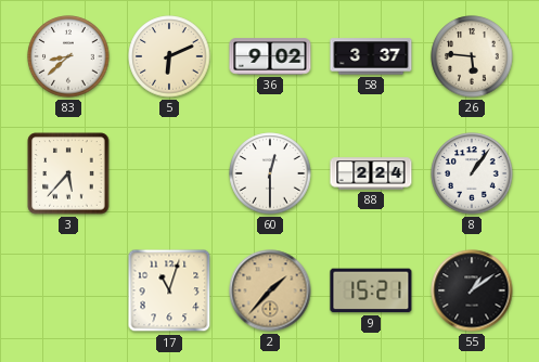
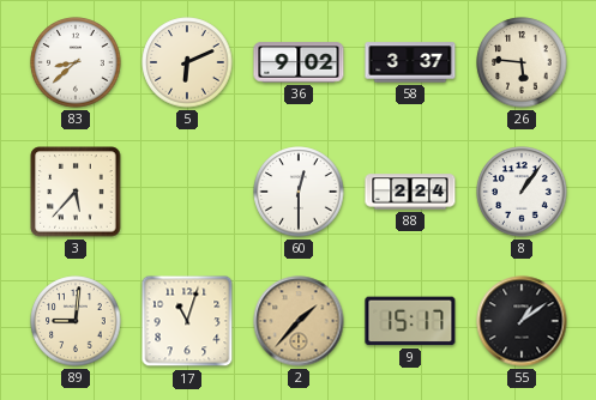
89: none -> 9:01 (76, 321)
9: 15:21 -> 15:17 (410, 321)
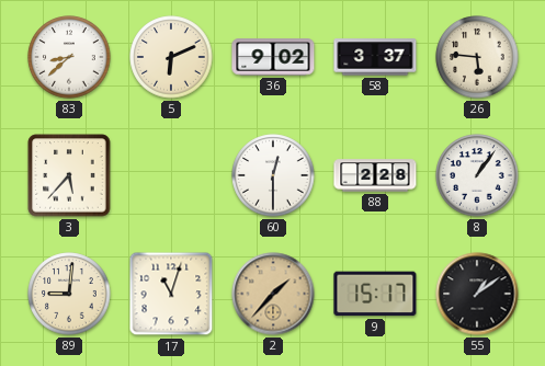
88: 2:24 -> 2:28 (375, 175)
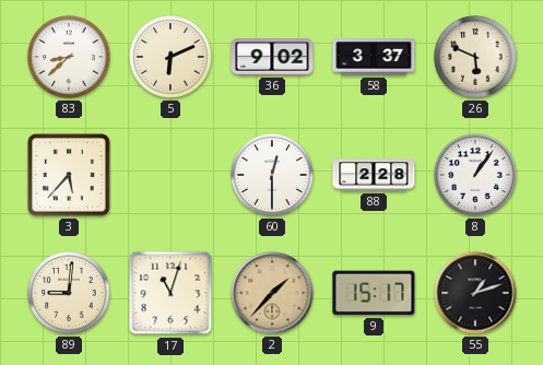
26: 5:46 -> 5:49 (475, 57)
55: 1:09 -> 1:12 (475, 293)
